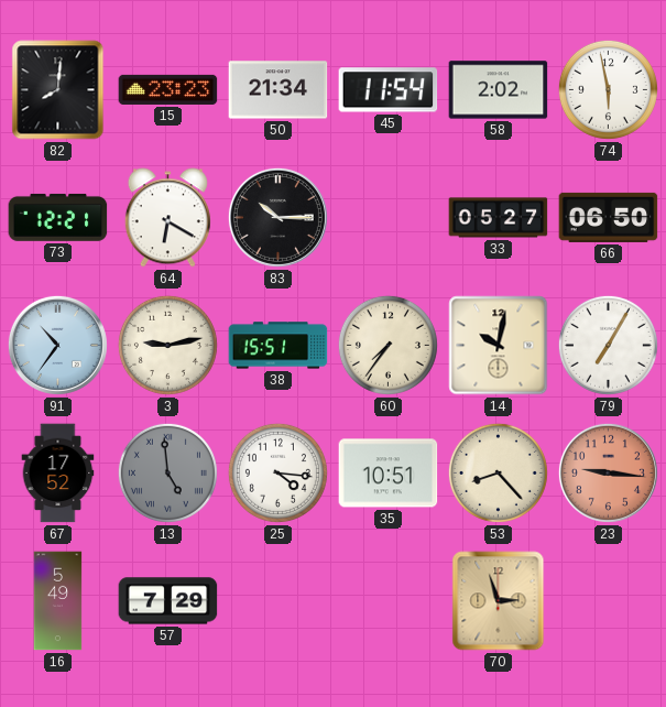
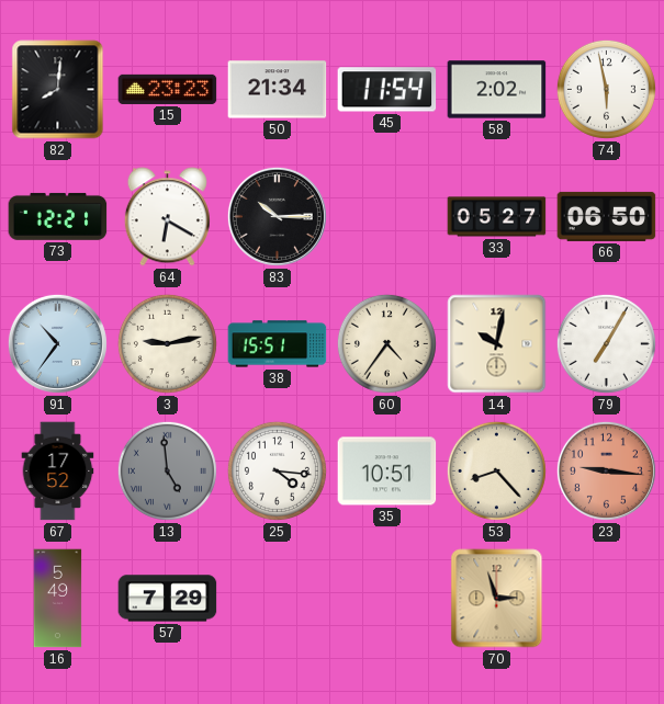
60: 7:36 -> 4:36 (386, 343)
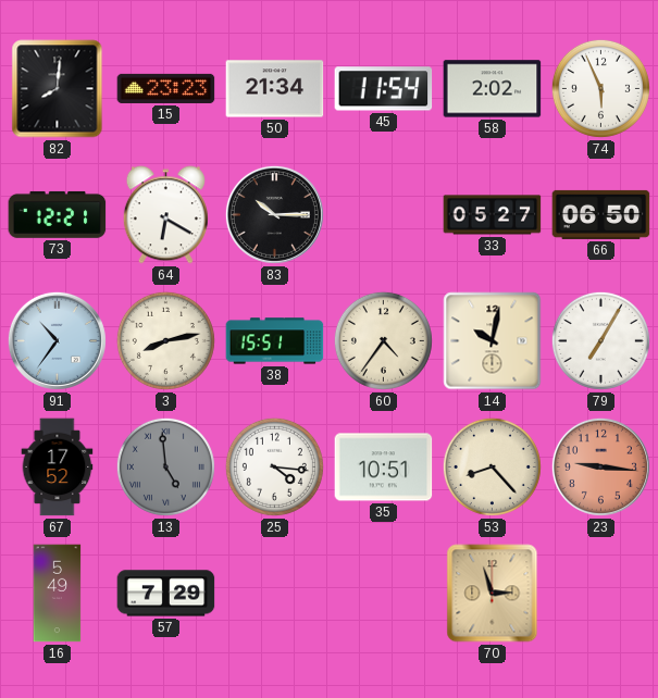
74: 5:58 -> 5:56 (600, 88)
3: 9:13 -> 8:13 (165, 340)
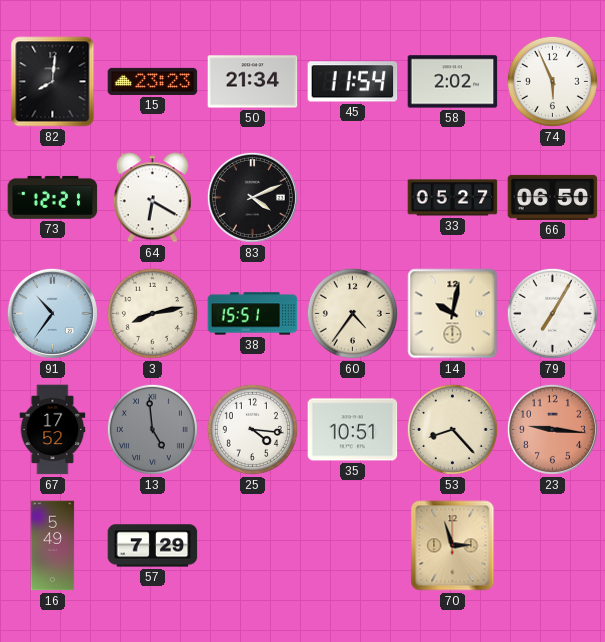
83: 10:15 -> 4:11 (252, 197)
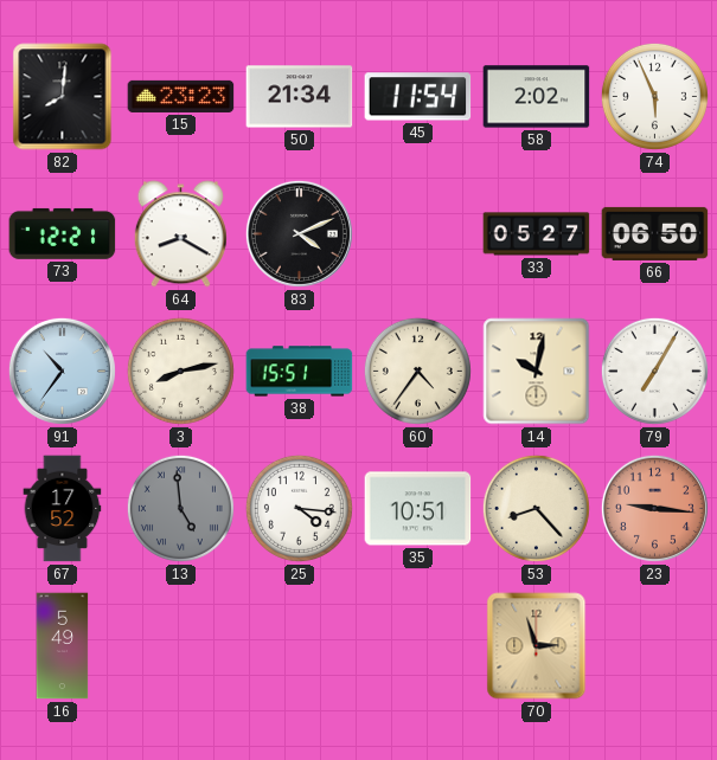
64: 6:20 -> 8:20 (180, 234)
57: 7:29 -> none (153, 546)
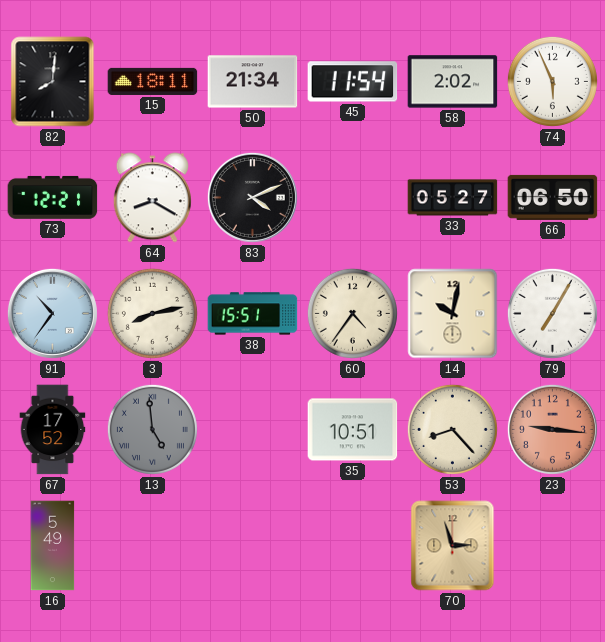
15: 23:23 -> 18:11 (153, 81)
25: 4:16 -> none (299, 508)
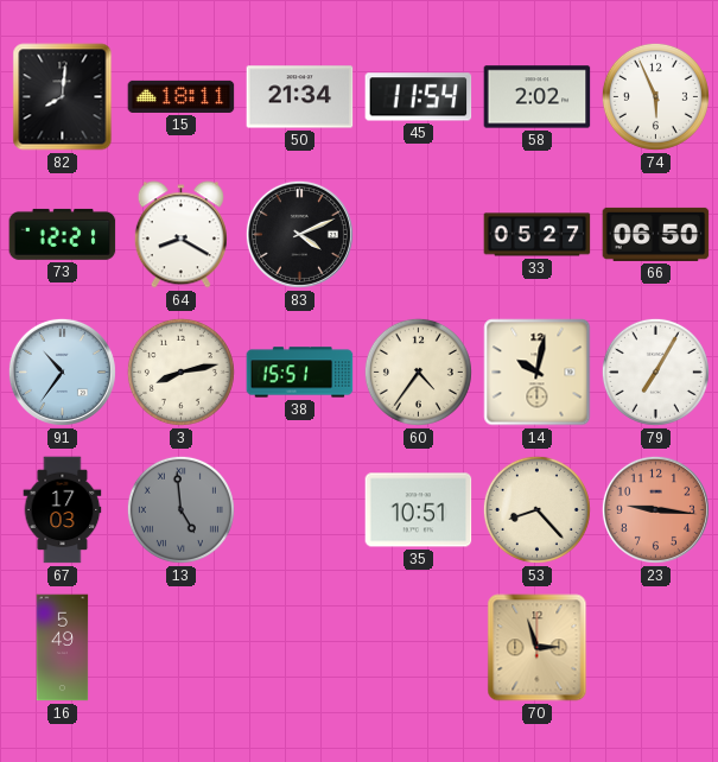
67: 17:52 -> 17:03 (63, 510)
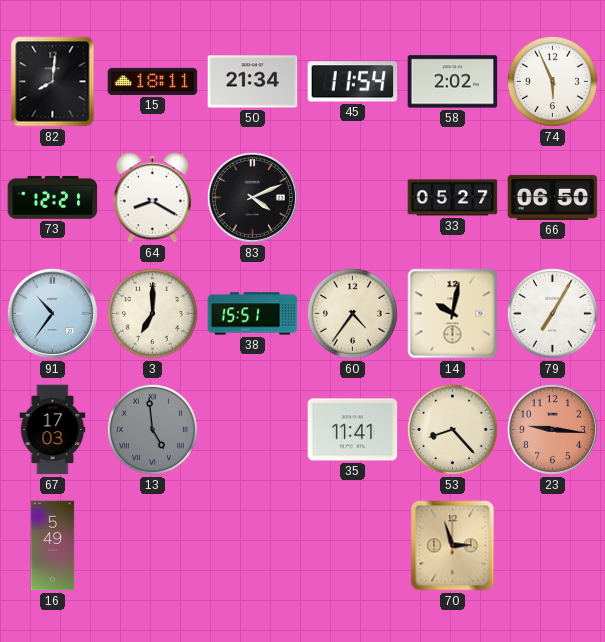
3: 8:13 -> 7:00 (152, 313)
35: 10:51 -> 11:41 (353, 430)
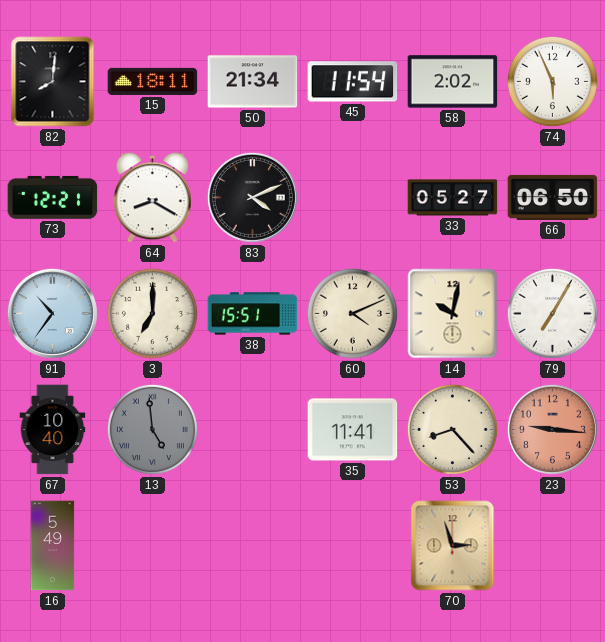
60: 4:36 -> 4:11 (352, 313)
67: 17:03 -> 10:40 (53, 430)
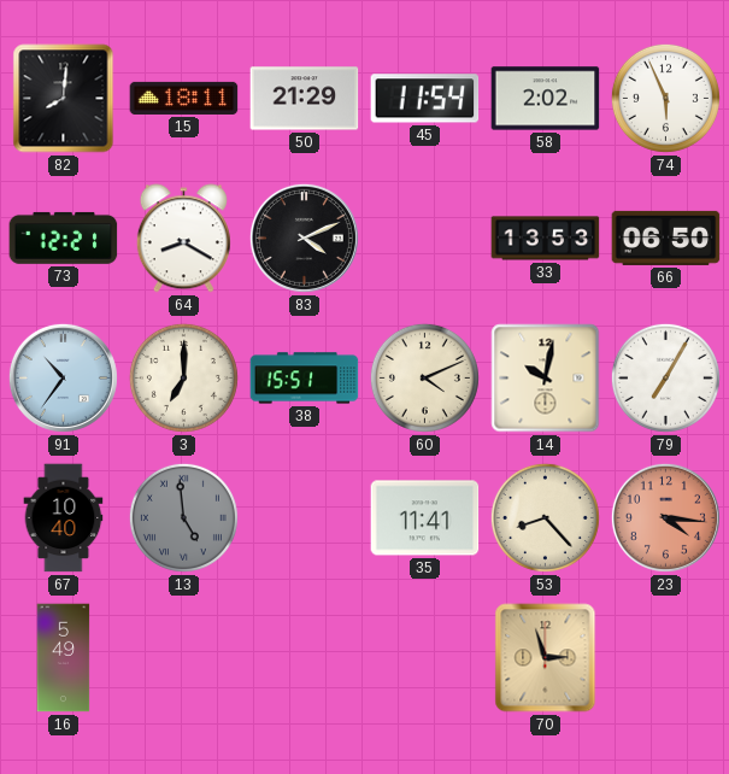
50: 21:34 -> 21:29 (305, 99)
33: 05:27 -> 13:53 (546, 239)
23: 9:16 -> 4:16 (665, 517)
